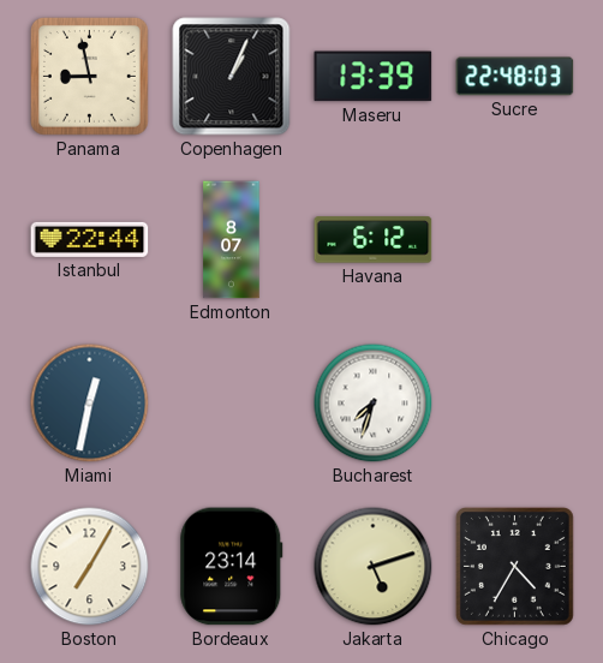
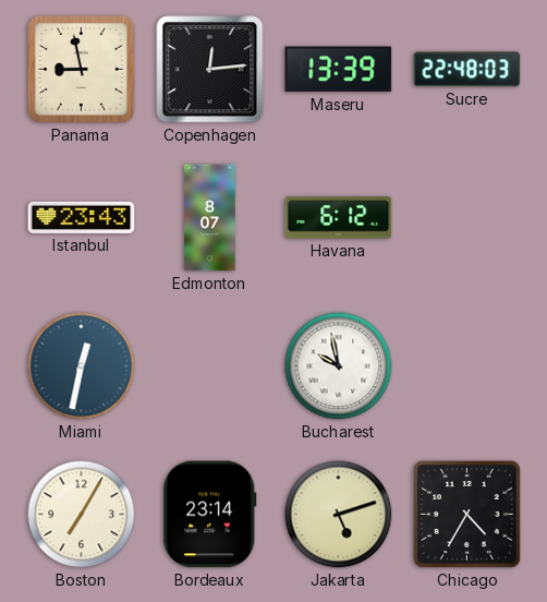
Copenhagen: 1:04 -> 12:14 (210, 70)
Istanbul: 22:44 -> 23:43 (82, 217)
Bucharest: 7:33 -> 9:58 (339, 366)
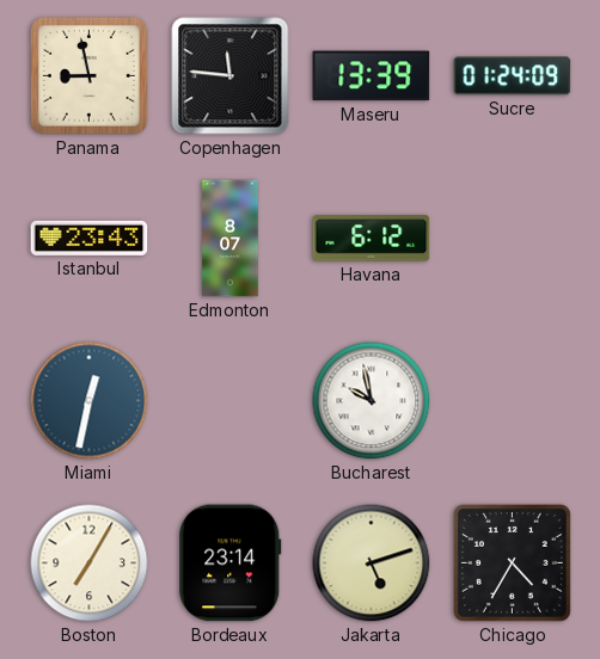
Copenhagen: 12:14 -> 11:46 (231, 76)
Sucre: 22:48 -> 01:24 (513, 76)
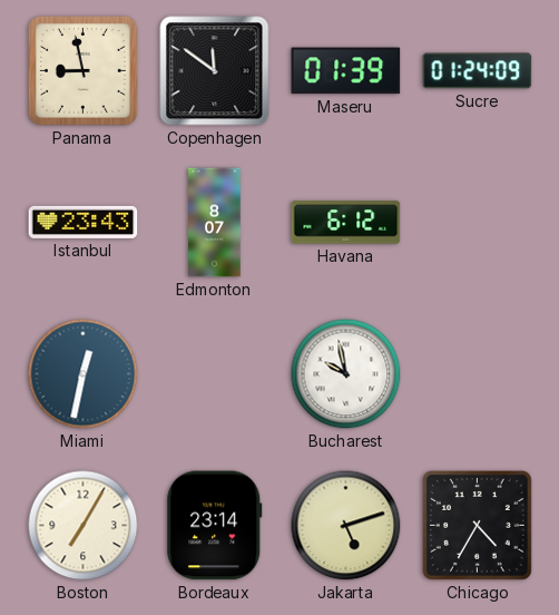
Copenhagen: 11:46 -> 11:51 (215, 71)
Maseru: 13:39 -> 01:39 (346, 71)
